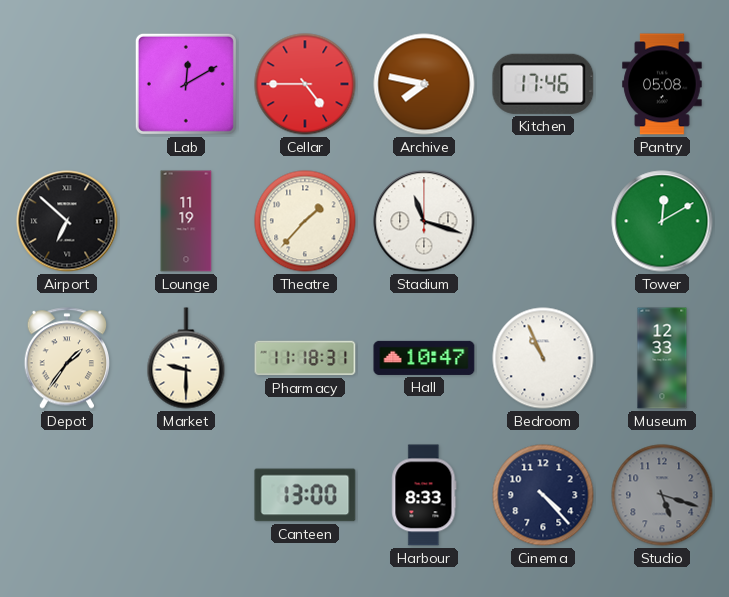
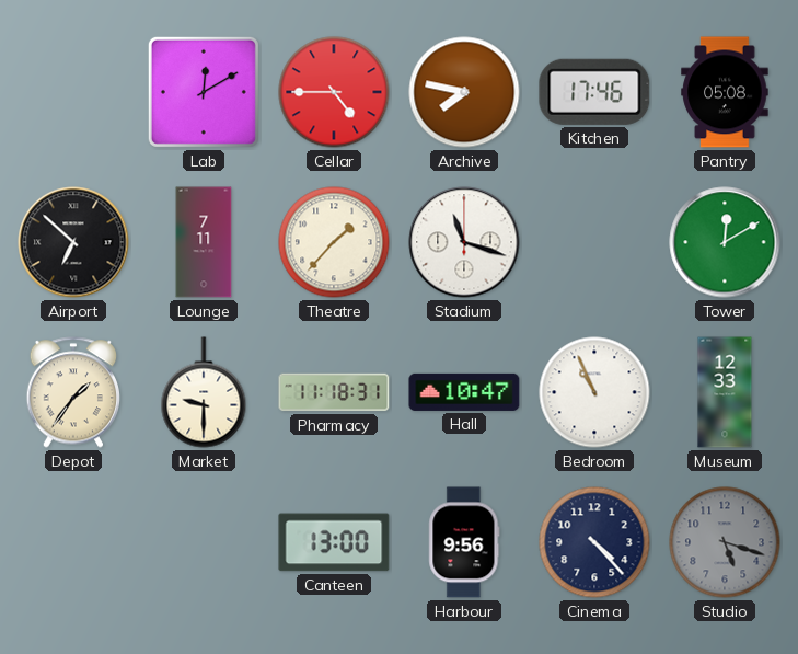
Lounge: 11:19 -> 7:11 (204, 242)
Harbour: 8:33 -> 9:56 (464, 542)
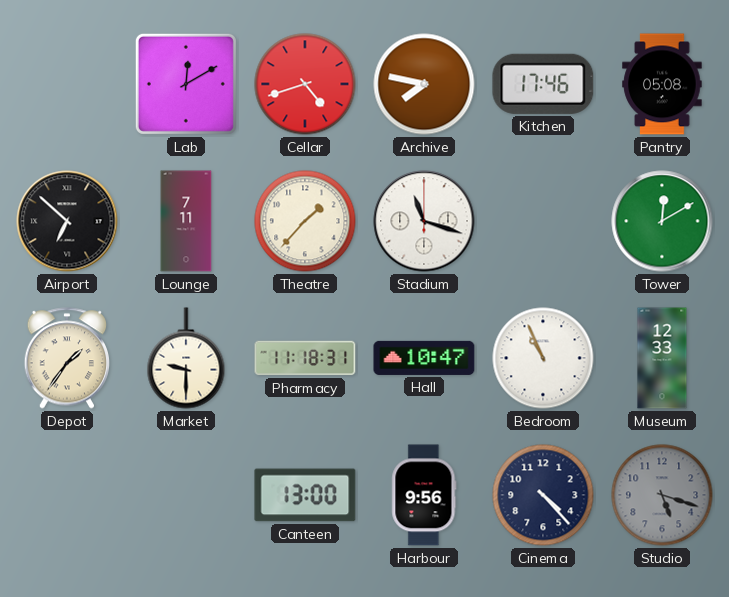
Cellar: 4:45 -> 4:42 (305, 84)
